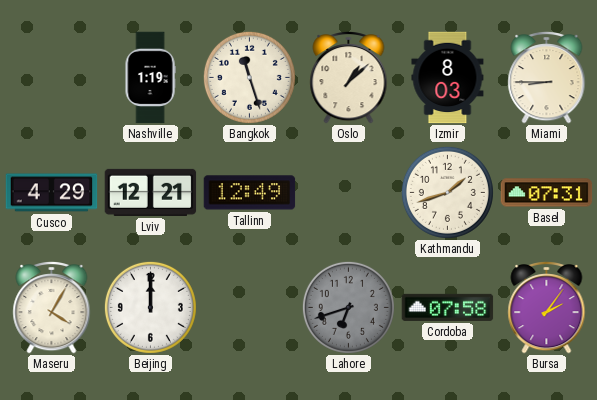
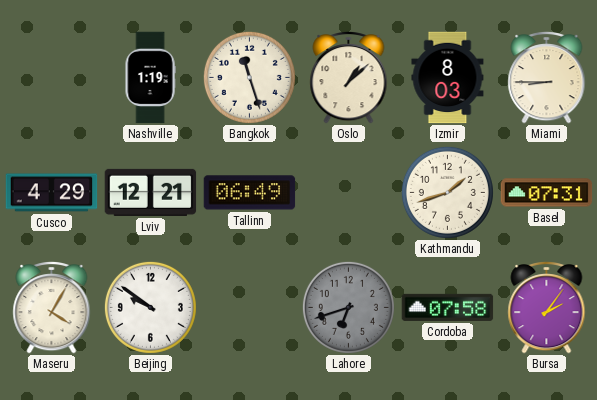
Tallinn: 12:49 -> 06:49 (250, 193)
Beijing: 12:00 -> 9:51 (150, 307)
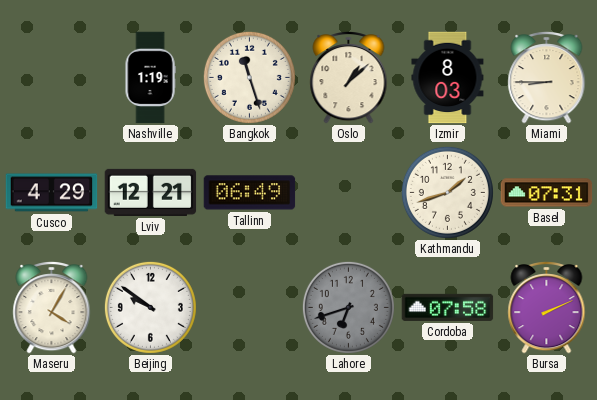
Bursa: 2:06 -> 2:11 (547, 307)
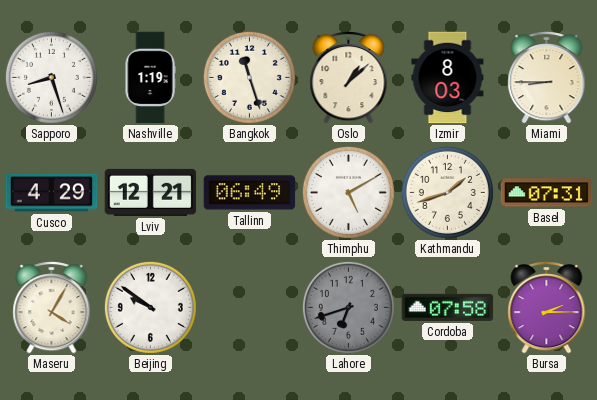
Sapporo: none -> 8:27 (51, 77)
Thimphu: none -> 5:10 (348, 192)
Bursa: 2:11 -> 2:15 (547, 307)
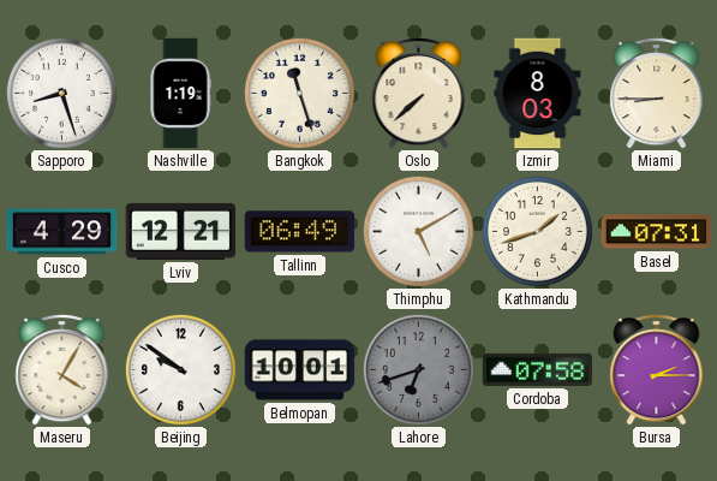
Oslo: 1:08 -> 7:38 (419, 93)
Belmopan: none -> 10:01 (300, 370)
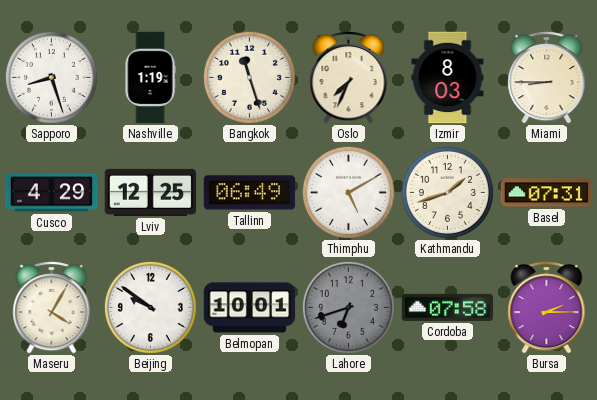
Oslo: 7:38 -> 7:34 (349, 77)
Lviv: 12:21 -> 12:25 (151, 192)
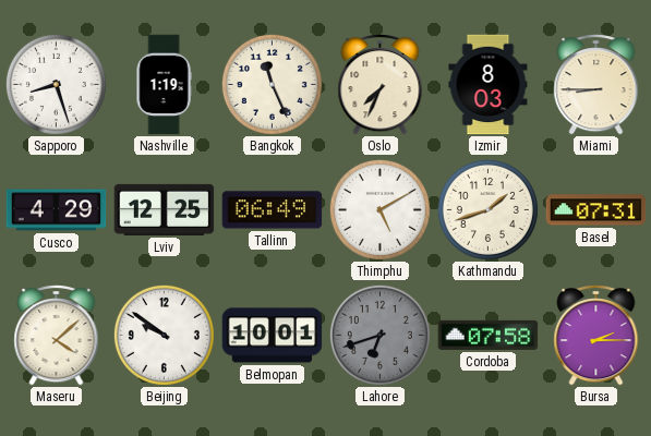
Bangkok: 11:27 -> 11:26 (272, 84)
Maseru: 4:05 -> 4:08 (57, 335)
